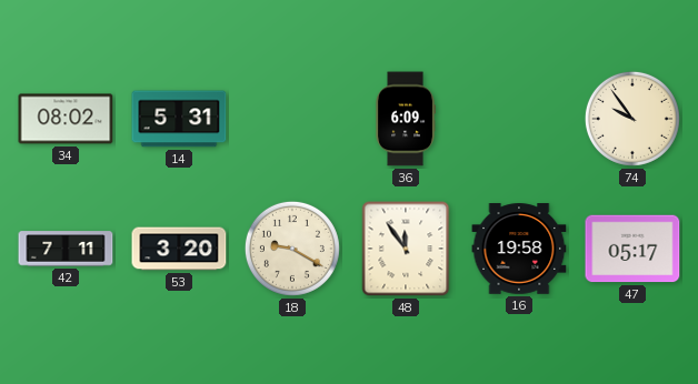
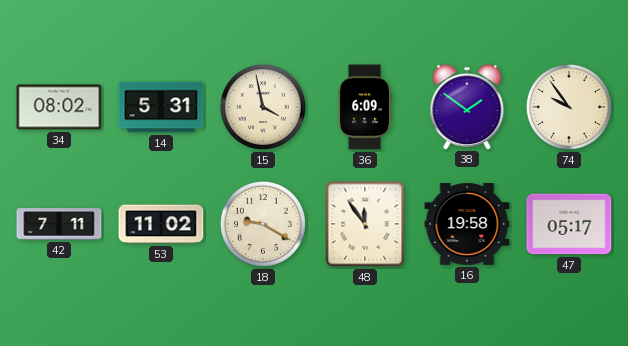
15: none -> 3:58 (263, 107)
38: none -> 1:51 (467, 107)
53: 3:20 -> 11:02 (161, 224)
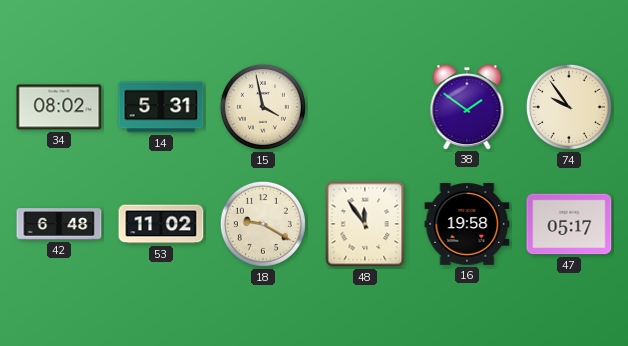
36: 6:09 -> none (365, 107)
42: 7:11 -> 6:48 (59, 224)
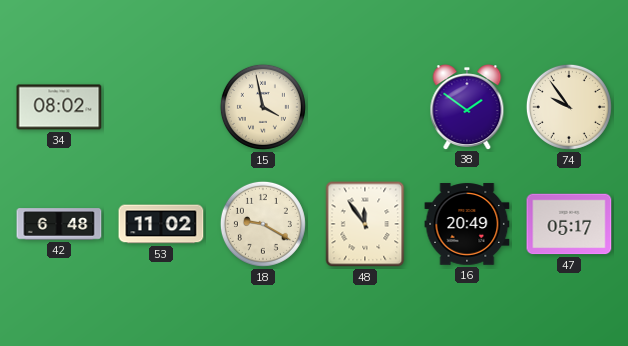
14: 5:31 -> none (161, 107)
16: 19:58 -> 20:49 (467, 224)
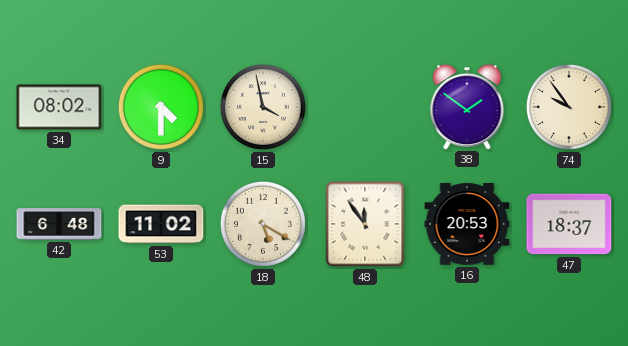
9: none -> 4:30 (161, 107)
18: 9:20 -> 5:20 (263, 224)
16: 20:49 -> 20:53 (467, 224)
47: 05:17 -> 18:37 (569, 224)
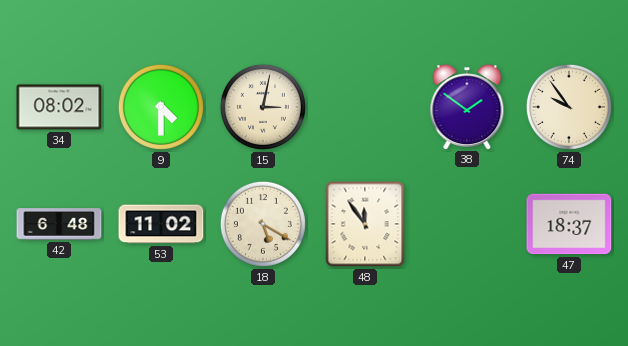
15: 3:58 -> 3:02 (263, 107)
16: 20:53 -> none (467, 224)
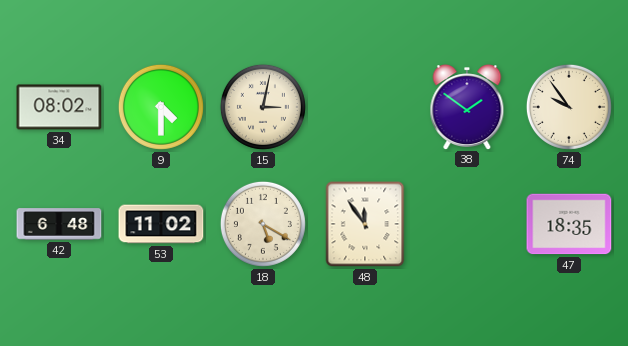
47: 18:37 -> 18:35 (569, 224)
